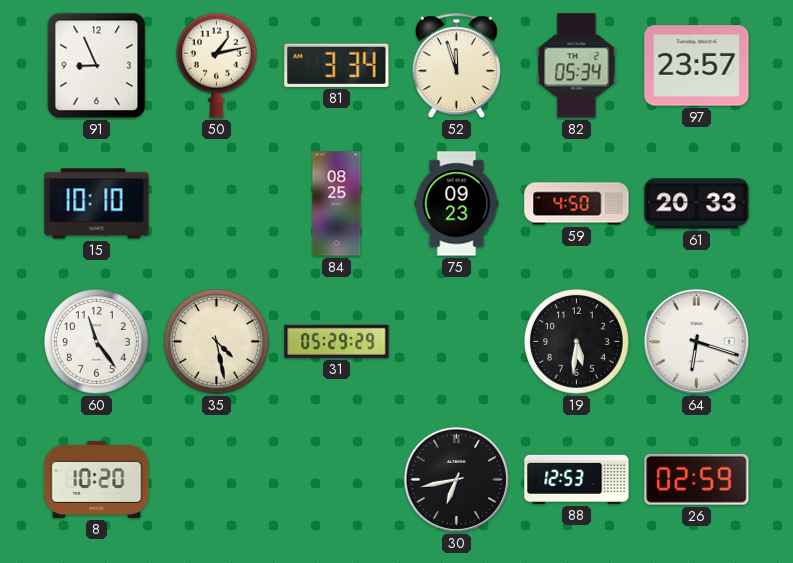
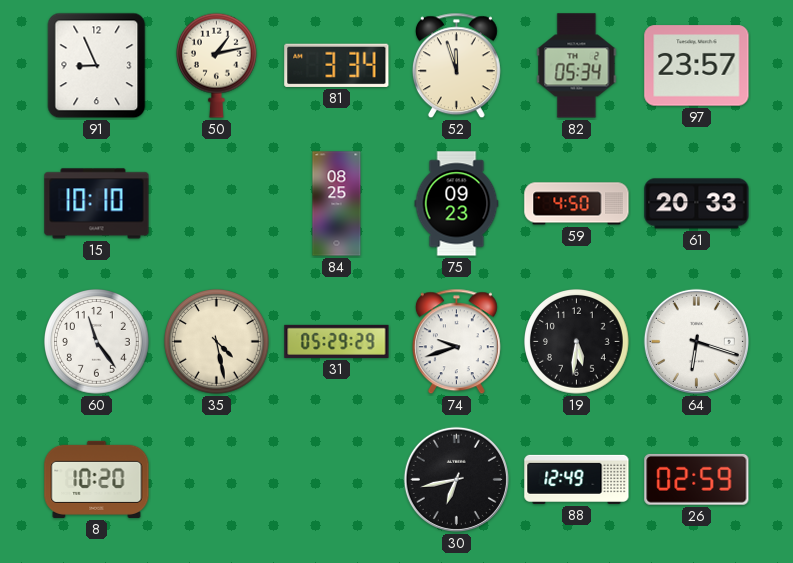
74: none -> 9:42 (456, 342)
88: 12:53 -> 12:49 (577, 479)
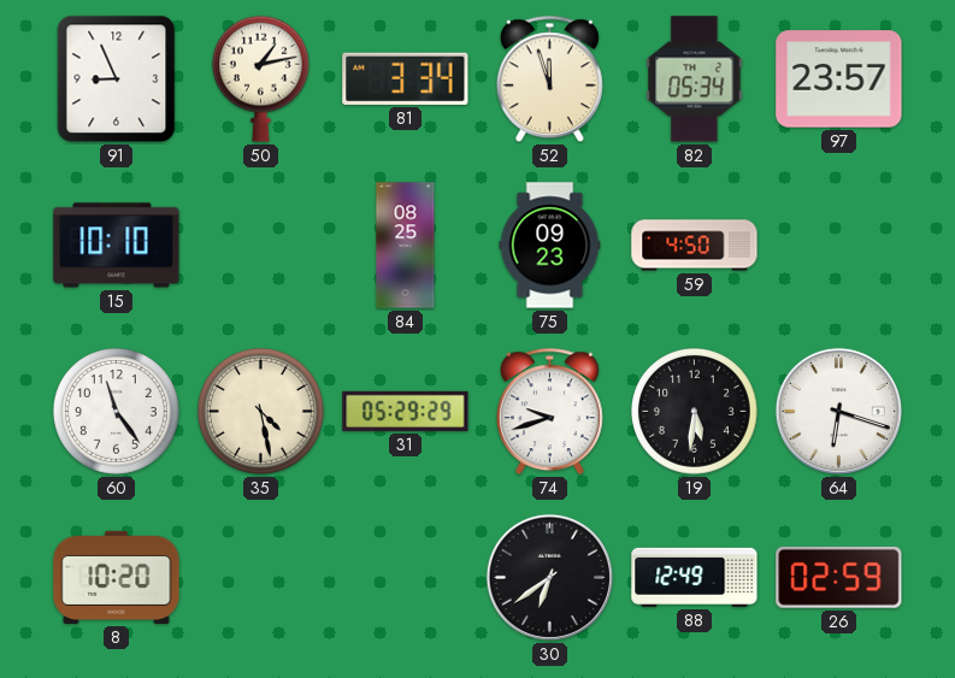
61: 20:33 -> none (697, 204)
30: 6:43 -> 6:39 (549, 577)
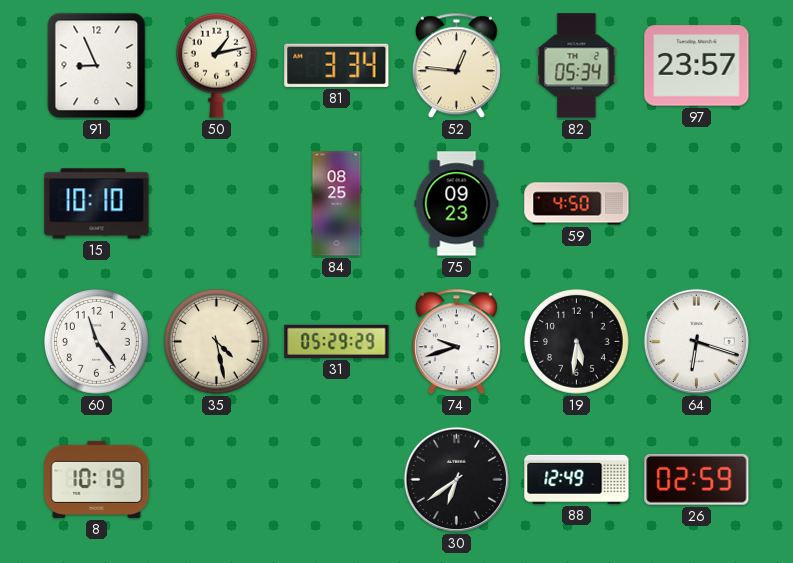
52: 11:57 -> 12:46 (456, 66)
8: 10:20 -> 10:19 (97, 479)
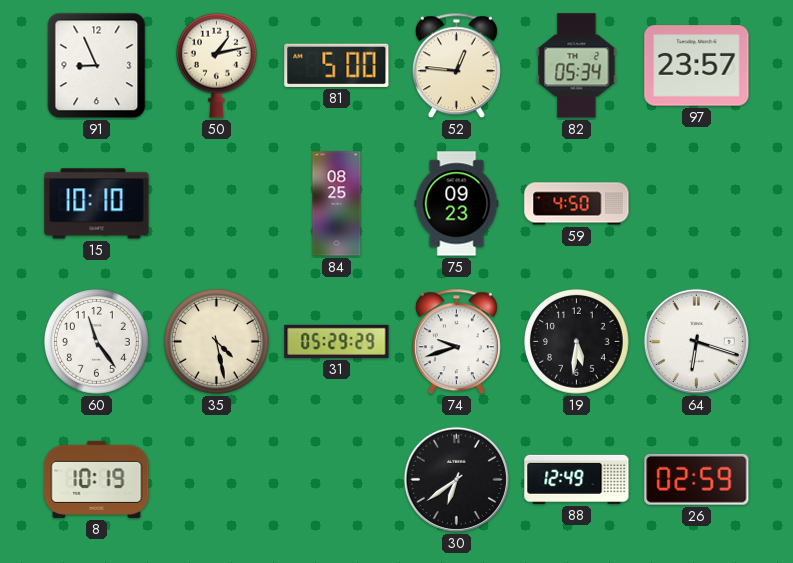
81: 3:34 -> 5:00 (337, 65)
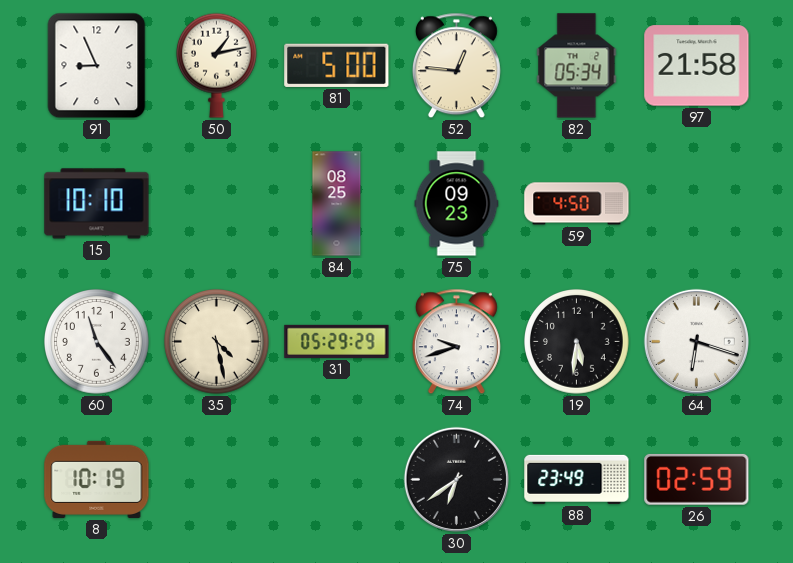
97: 23:57 -> 21:58 (697, 66)
88: 12:49 -> 23:49 (577, 479)
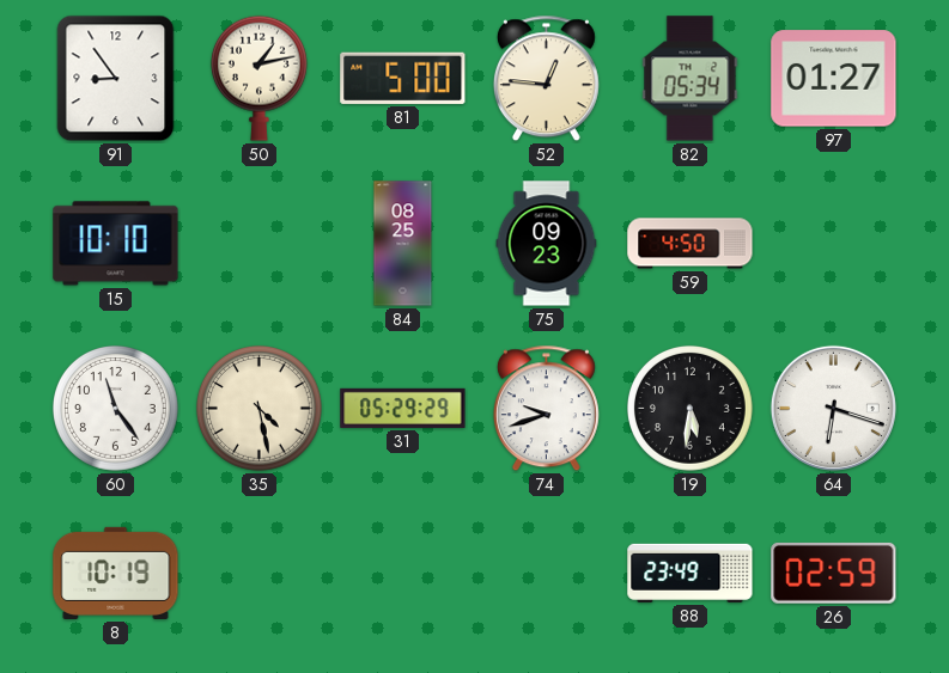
91: 8:56 -> 8:54 (116, 79)
97: 21:58 -> 01:27 (834, 79)
30: 6:39 -> none (456, 479)
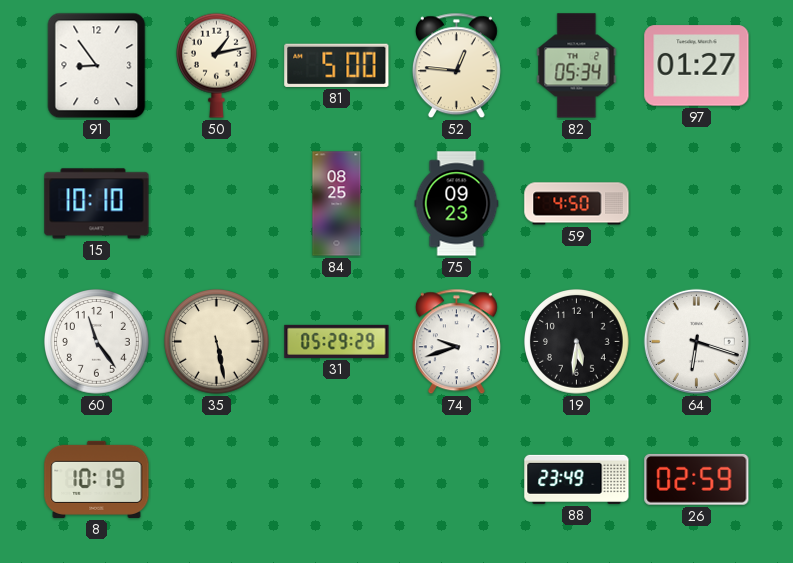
35: 4:28 -> 5:28 (217, 342)
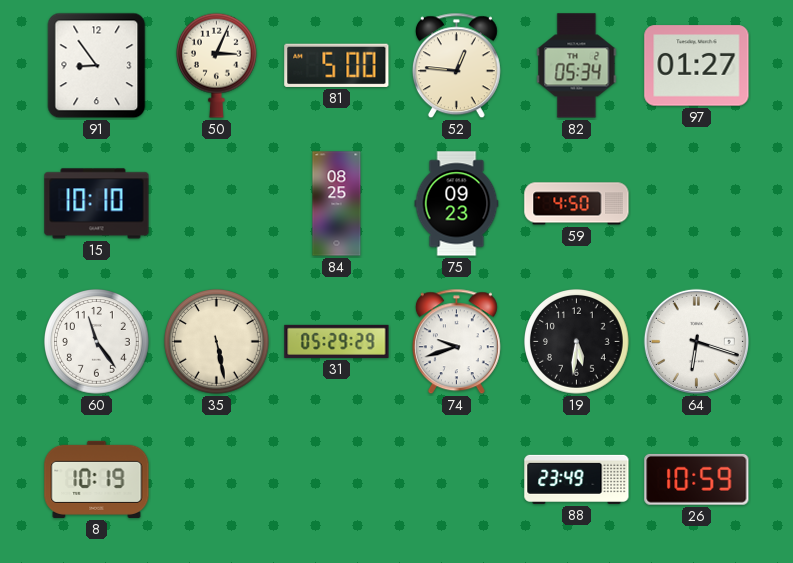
50: 1:13 -> 3:04 (216, 65)
26: 02:59 -> 10:59 (697, 479)
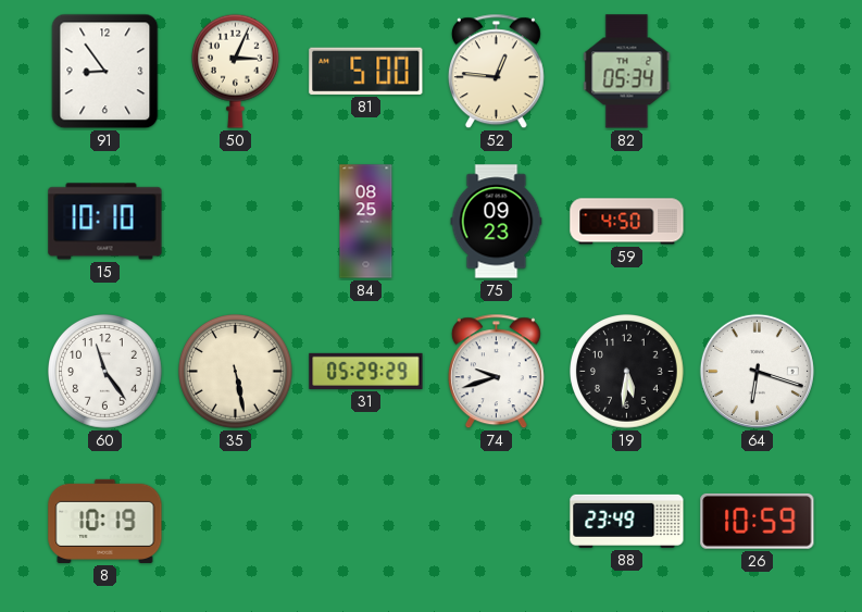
97: 01:27 -> none (697, 66)
